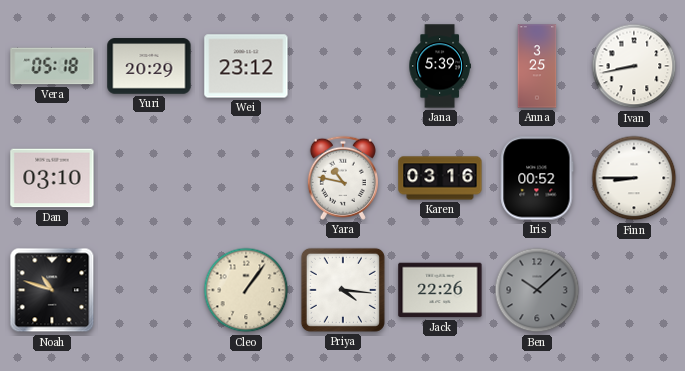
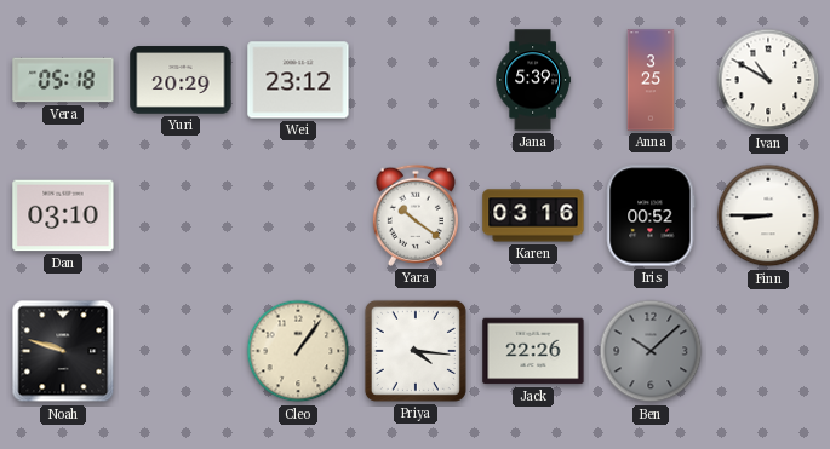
Ivan: 8:43 -> 10:50 (768, 80)
Yara: 10:47 -> 10:21 (416, 215)
Noah: 10:48 -> 9:48 (63, 351)
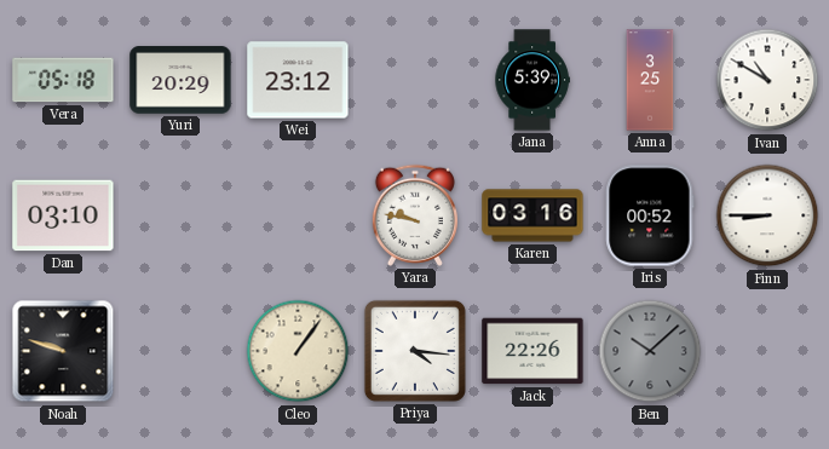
Yara: 10:21 -> 9:47 (415, 215)
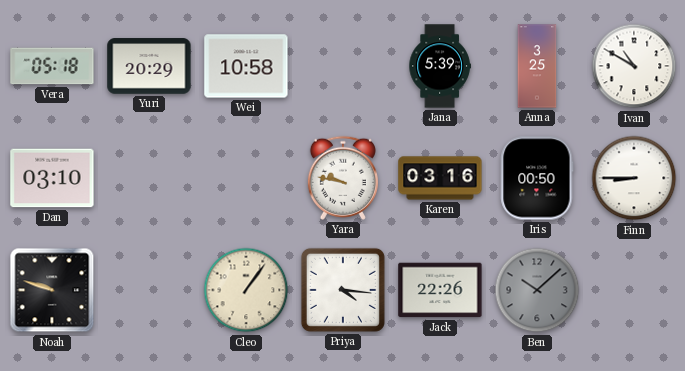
Wei: 23:12 -> 10:58 (246, 66)
Iris: 00:52 -> 00:50 (537, 178)
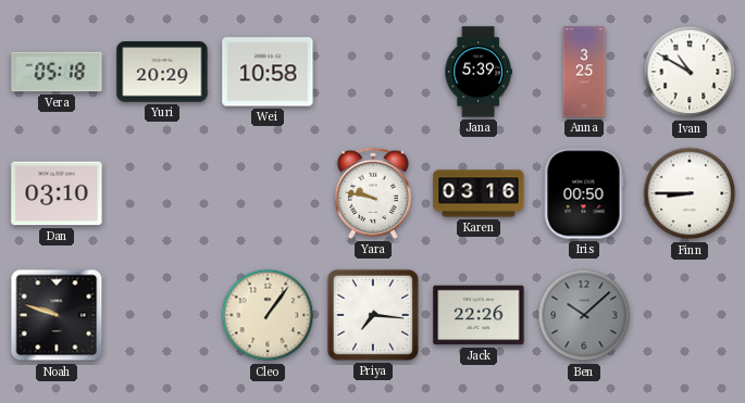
Priya: 4:16 -> 7:16 (373, 315)
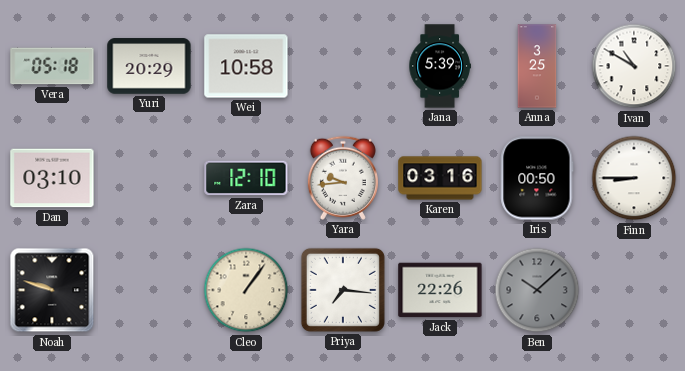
Zara: none -> 12:10 (246, 178)
Yara: 9:47 -> 9:44 (343, 178)
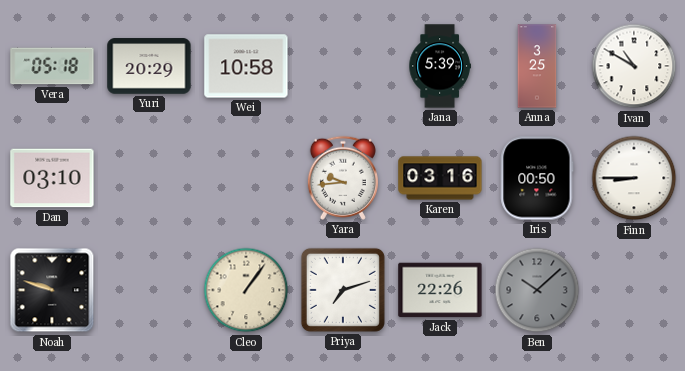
Zara: 12:10 -> none (246, 178)
Priya: 7:16 -> 7:12 (343, 290)
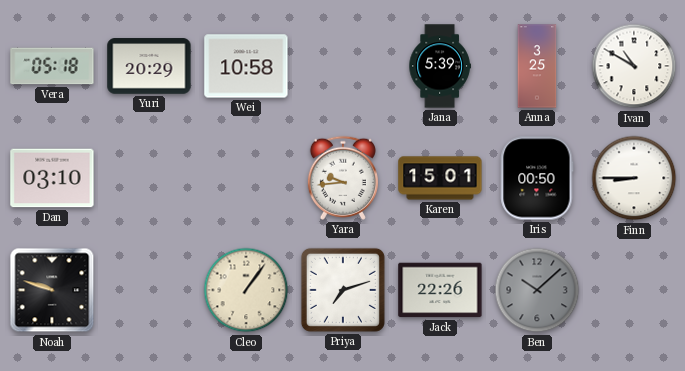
Karen: 03:16 -> 15:01 (440, 178)
